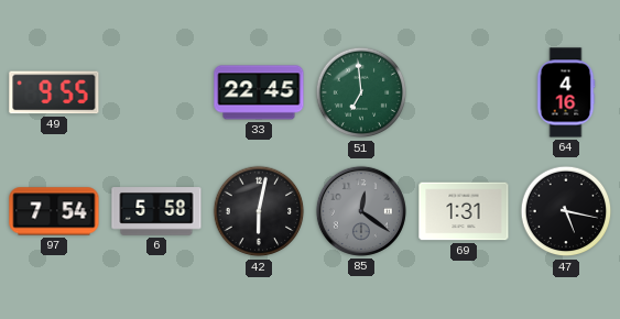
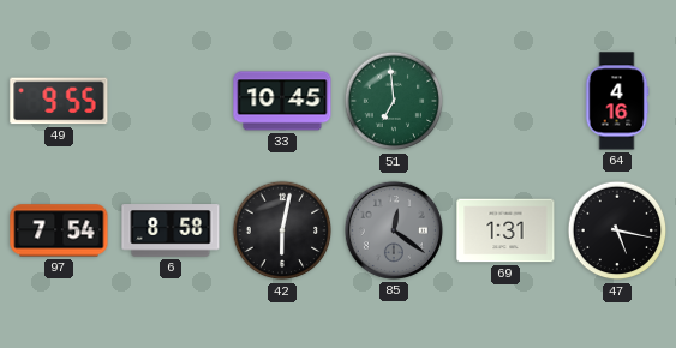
33: 22:45 -> 10:45 (282, 101)
6: 5:58 -> 8:58 (171, 230)
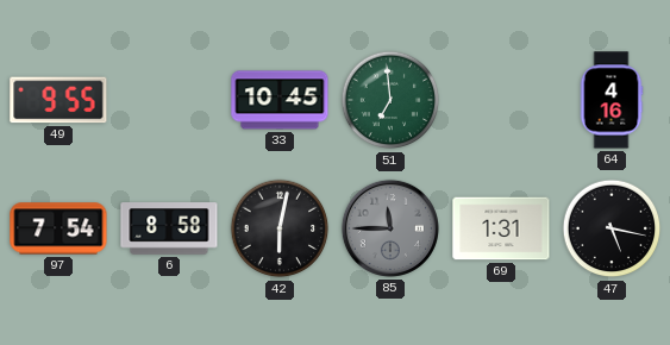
85: 12:21 -> 11:45 (390, 228)
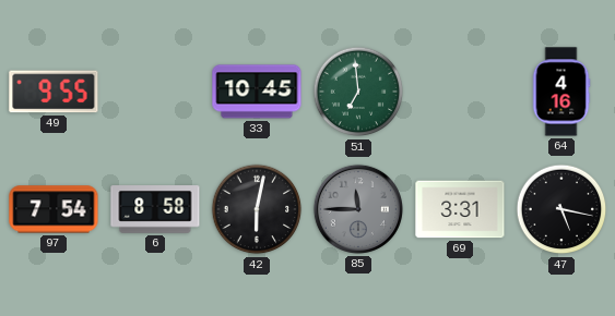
69: 1:31 -> 3:31 (460, 209)
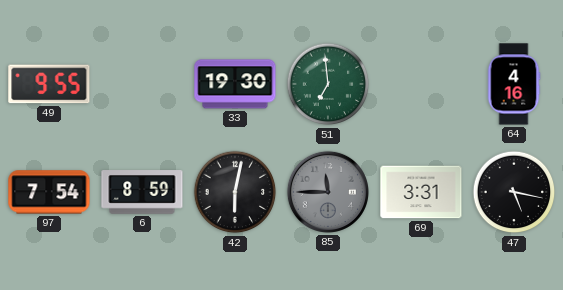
33: 10:45 -> 19:30 (235, 84)
6: 8:58 -> 8:59 (142, 192)
